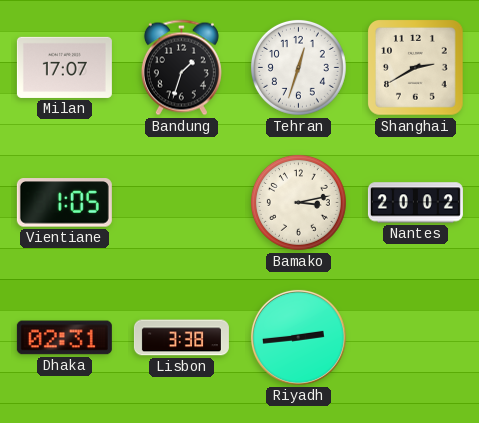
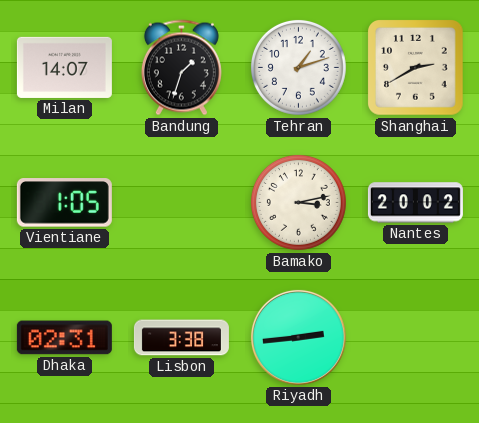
Milan: 17:07 -> 14:07 (64, 67)
Tehran: 12:33 -> 1:12 (298, 67)
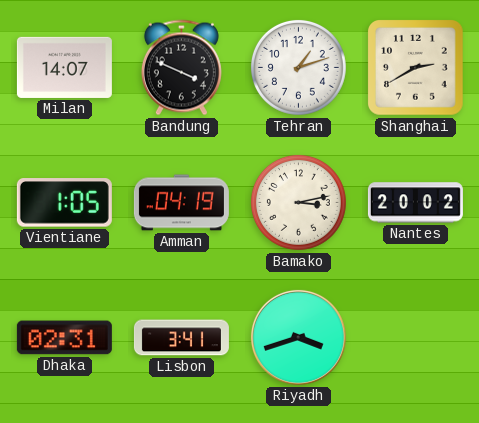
Bandung: 1:33 -> 3:49 (181, 68)
Amman: none -> 04:19 (181, 203)
Lisbon: 3:38 -> 3:41 (181, 338)
Riyadh: 2:44 -> 3:42 (298, 337)
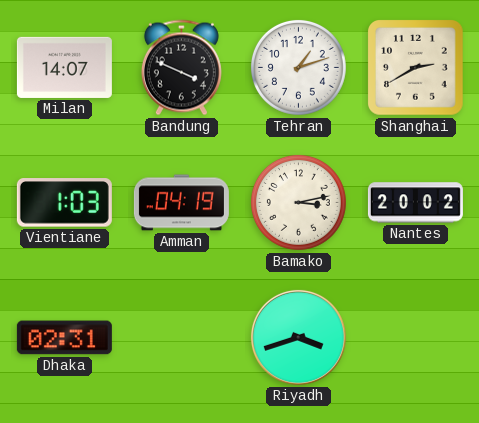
Vientiane: 1:05 -> 1:03 (64, 203)
Lisbon: 3:41 -> none (181, 338)
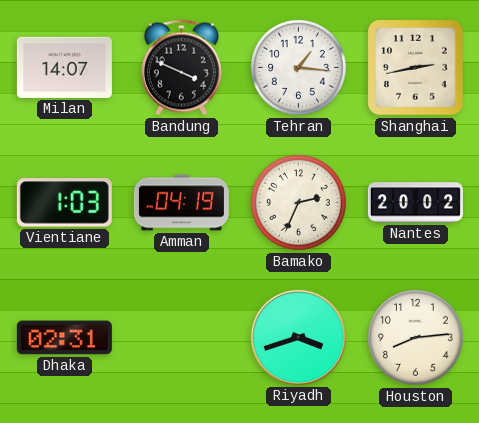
Tehran: 1:12 -> 1:16 (298, 67)
Shanghai: 2:40 -> 2:43 (416, 68)
Bamako: 3:13 -> 2:34 (298, 202)
Houston: none -> 8:14 (415, 337)
